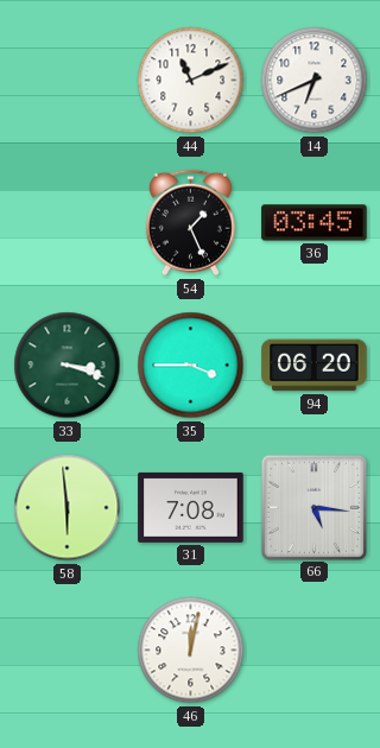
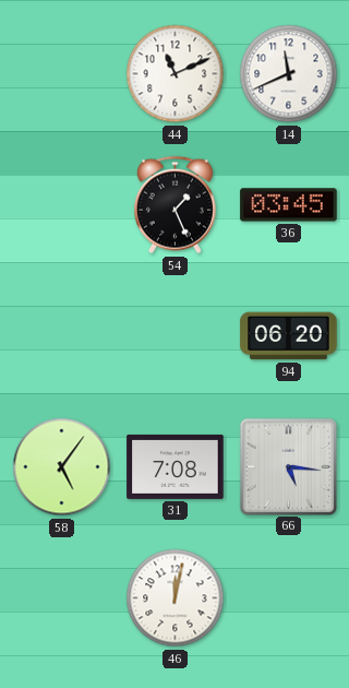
14: 6:41 -> 11:41 (289, 74)
33: 3:18 -> none (68, 366)
35: 3:45 -> none (191, 366)
58: 5:59 -> 5:06 (62, 467)
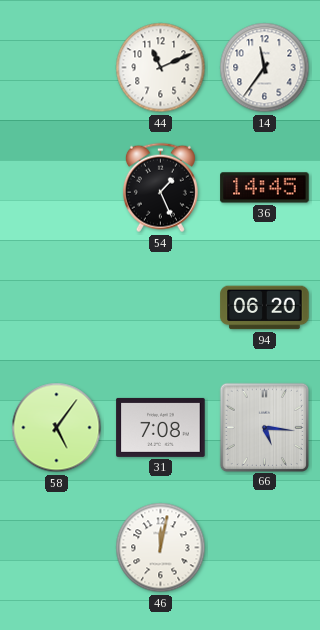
14: 11:41 -> 11:36 (265, 68)
36: 03:45 -> 14:45 (265, 188)
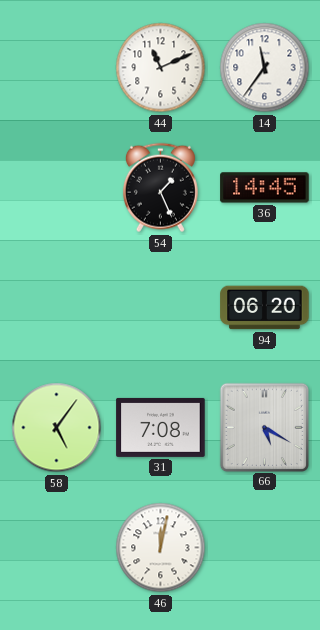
66: 5:16 -> 5:20 (264, 427)
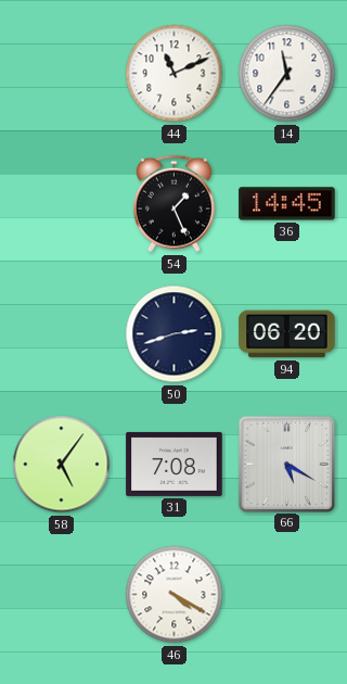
50: none -> 2:42 (175, 334)
46: 12:02 -> 4:20 (175, 595)
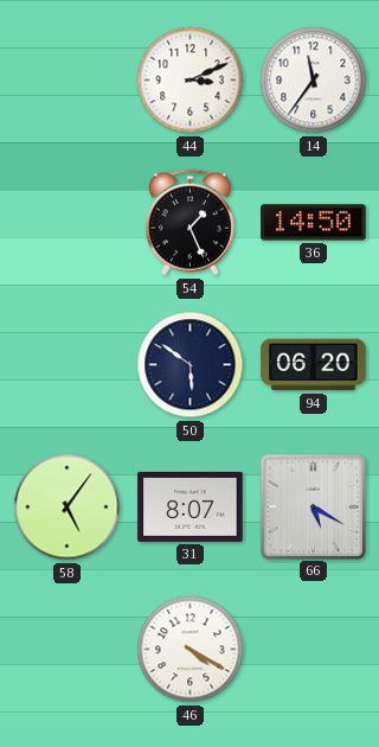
44: 11:11 -> 3:11 (191, 81)
36: 14:45 -> 14:50 (314, 223)
50: 2:42 -> 5:51 (191, 365)
31: 7:08 -> 8:07 (191, 506)
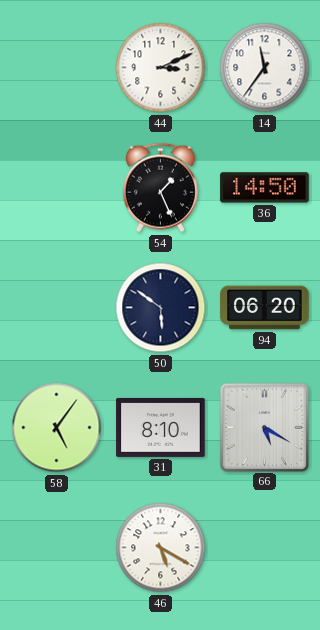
31: 8:07 -> 8:10 (161, 427)
46: 4:20 -> 5:20 (161, 548)
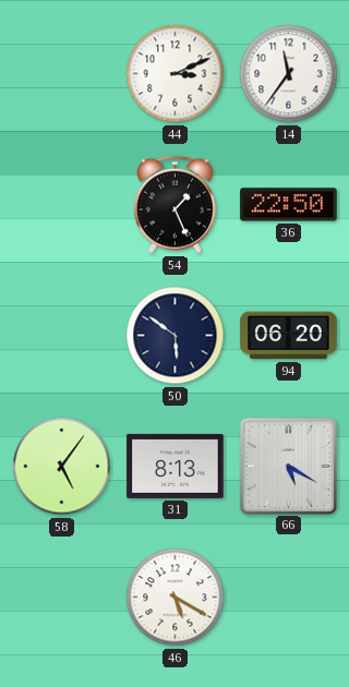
36: 14:50 -> 22:50 (289, 205)
31: 8:10 -> 8:13 (176, 466)
